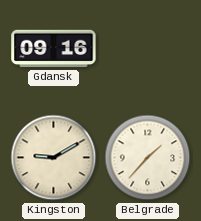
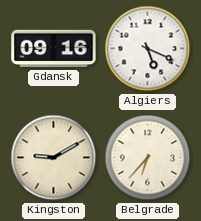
Algiers: none -> 5:19 (148, 49)
Belgrade: 1:37 -> 6:37 (148, 158)
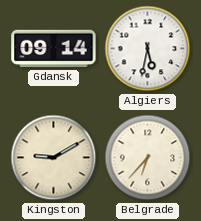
Gdansk: 09:16 -> 09:14 (54, 49)
Algiers: 5:19 -> 5:32 (148, 49)
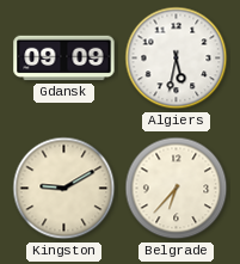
Gdansk: 09:14 -> 09:09 (64, 59)
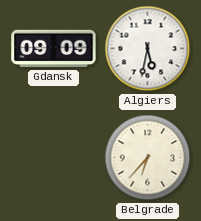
Kingston: 9:10 -> none (64, 189)
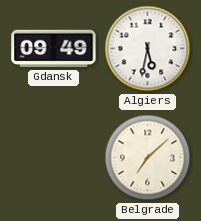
Gdansk: 09:09 -> 09:49 (54, 49)
Belgrade: 6:37 -> 7:08 (148, 158)
